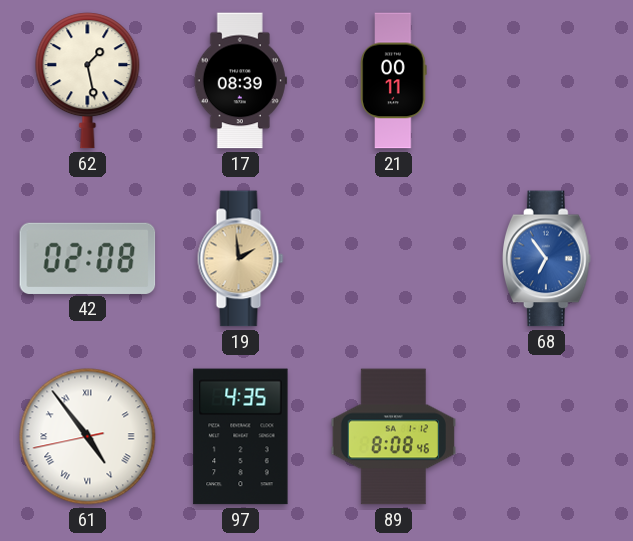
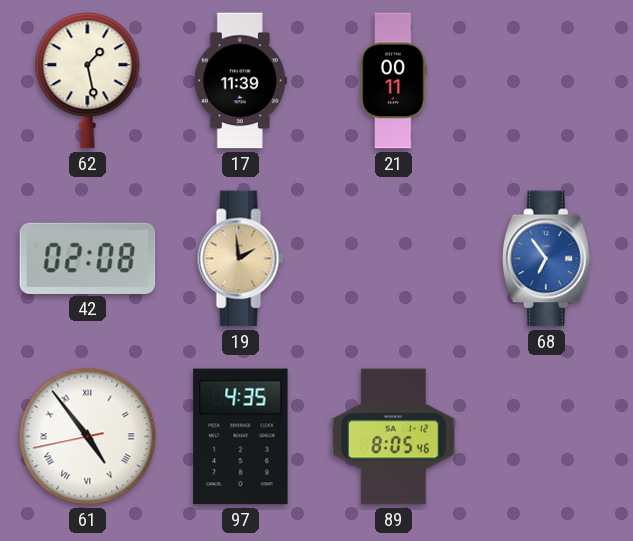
17: 08:39 -> 11:39 (240, 81)
89: 8:08 -> 8:05 (393, 437)
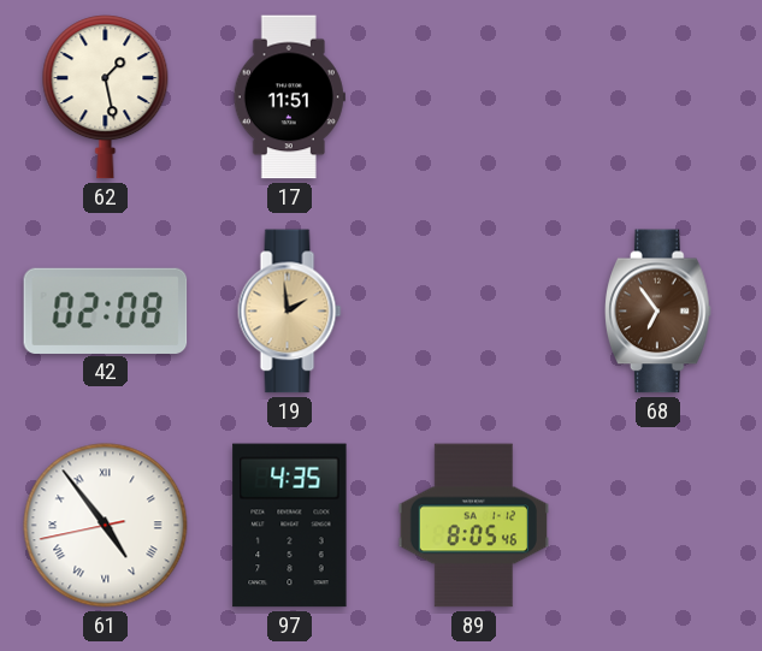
17: 11:39 -> 11:51 (289, 97)
21: 00:11 -> none (394, 81)
68 dial: blue -> brown (658, 312)
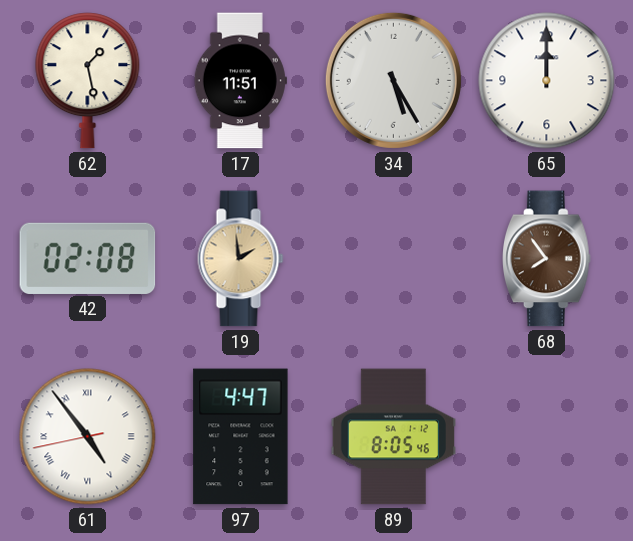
34: none -> 5:25 (393, 80)
65: none -> 12:00 (547, 81)
68: 6:54 -> 7:54 (547, 259)
97: 4:35 -> 4:47 (241, 437)
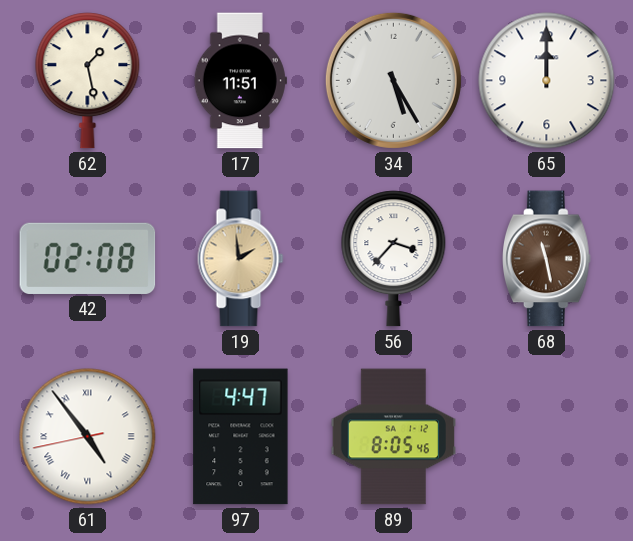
56: none -> 3:37 (394, 259)
68: 7:54 -> 11:28 (547, 259)
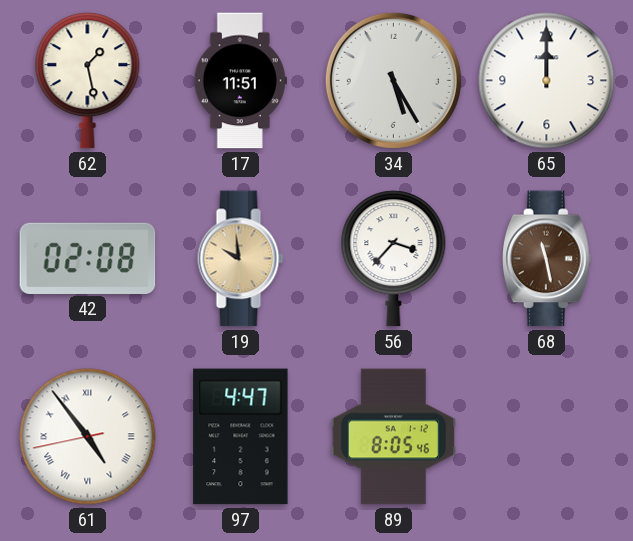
19: 1:59 -> 9:59 (241, 259)
